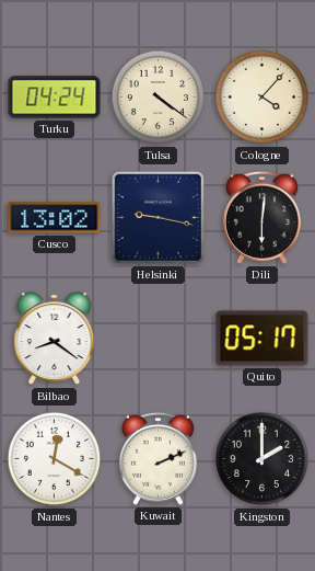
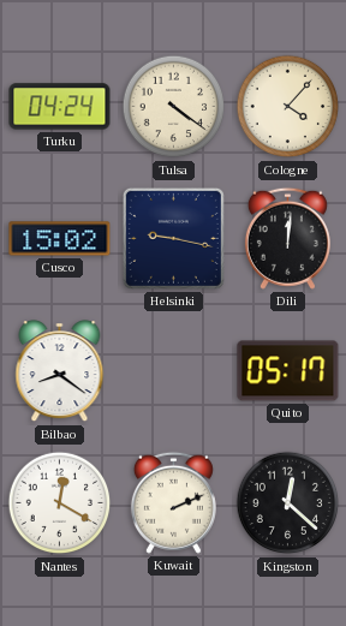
Cusco: 13:02 -> 15:02 (60, 239)
Dili: 6:01 -> 12:01 (287, 238)
Kingston: 2:00 -> 12:22 (288, 503)
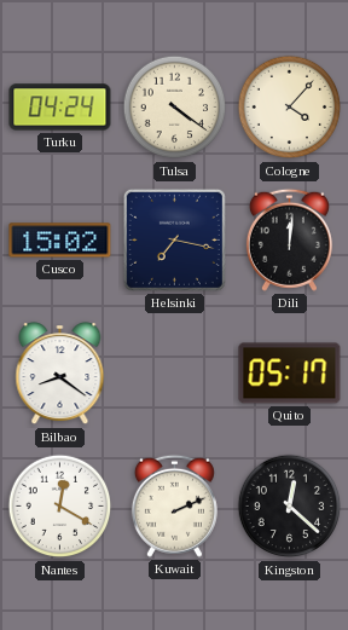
Helsinki: 9:17 -> 7:17 (174, 239)
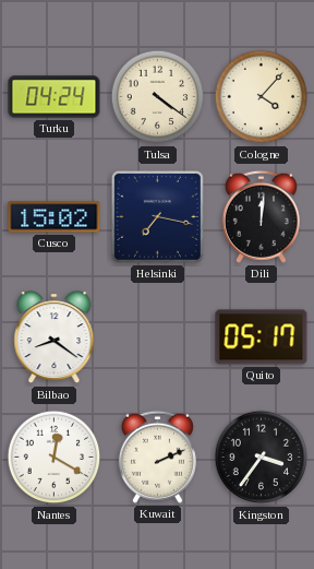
Kingston: 12:22 -> 3:36 (262, 458)
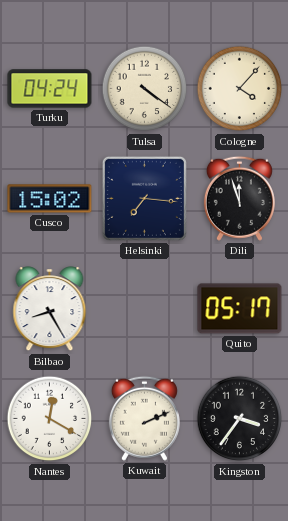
Helsinki: 7:17 -> 7:16 (144, 198)
Dili: 12:01 -> 11:57 (239, 198)
Bilbao: 8:21 -> 8:25 (50, 309)
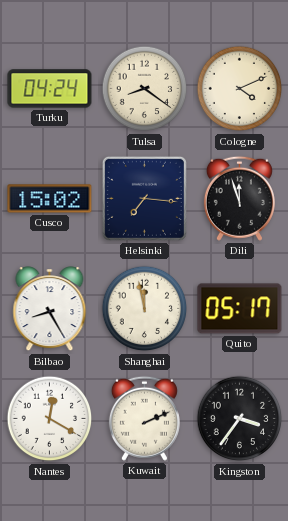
Tulsa: 4:21 -> 8:21 (145, 89)
Cologne: 4:07 -> 4:11 (240, 89)
Shanghai: none -> 11:58 (145, 309)
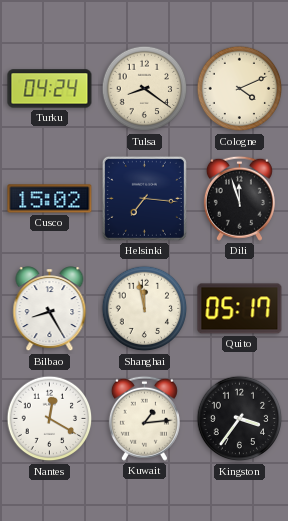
Kuwait: 2:11 -> 1:14 (144, 418)
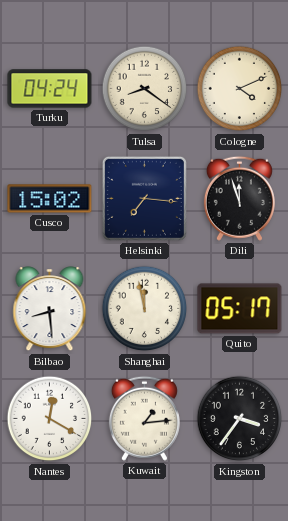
Bilbao: 8:25 -> 8:29 (50, 309)
